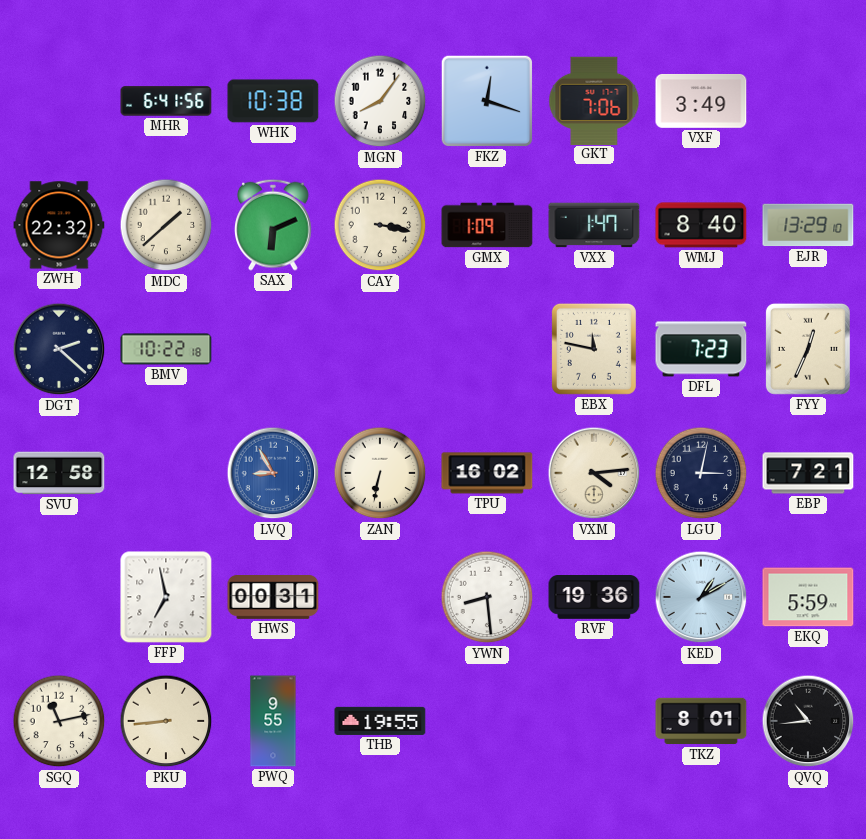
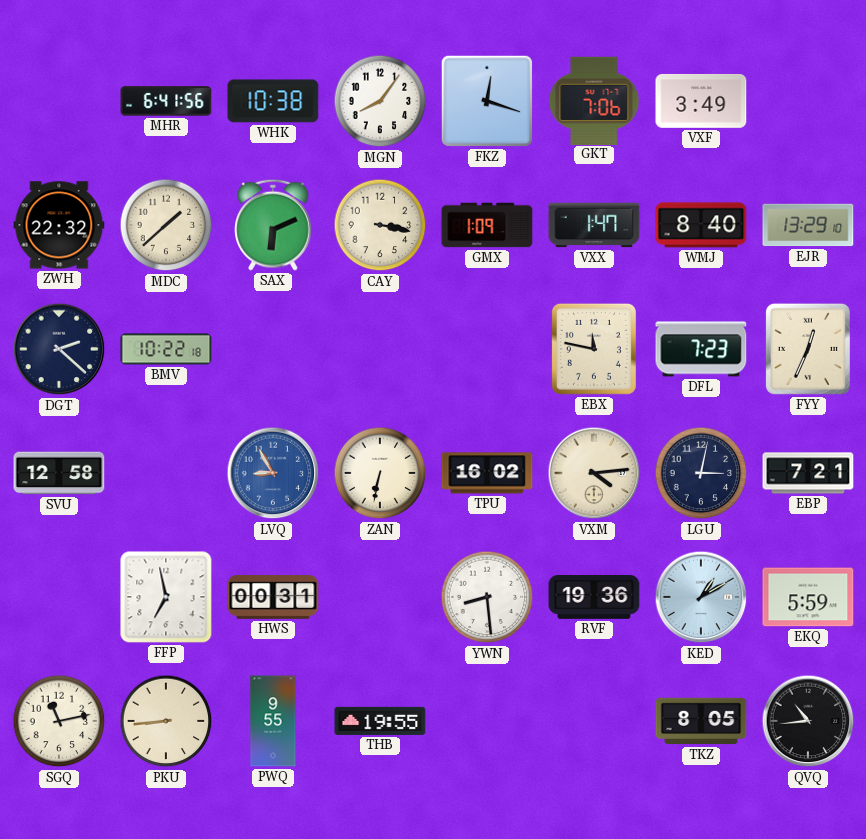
TKZ: 8:01 -> 8:05 (701, 721)
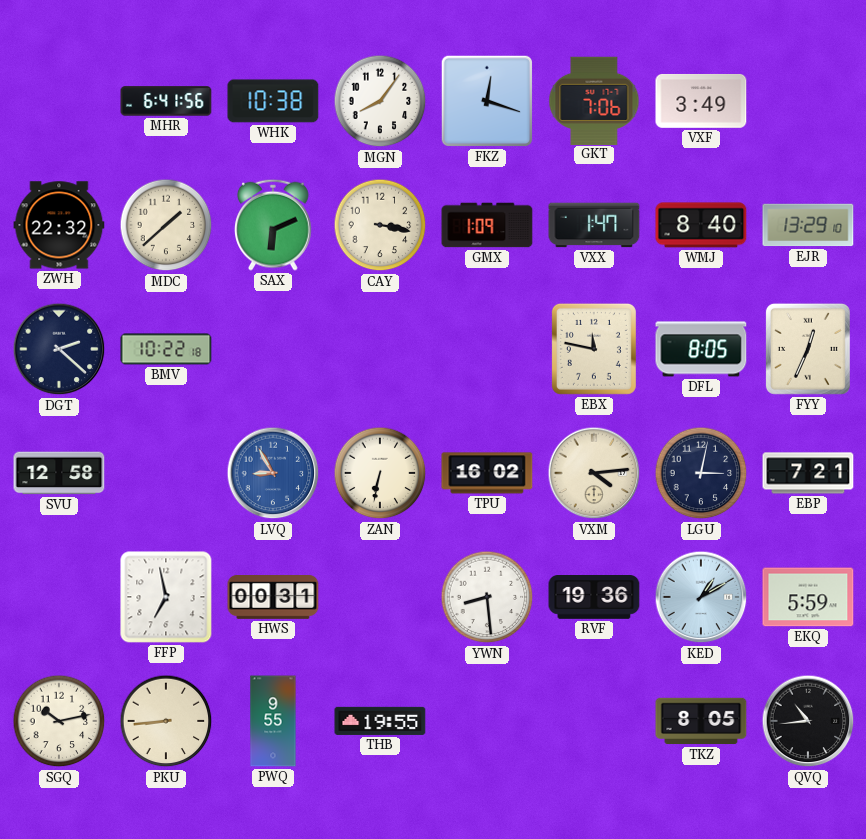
DFL: 7:23 -> 8:05 (701, 349)
SGQ: 11:13 -> 10:13 (59, 721)
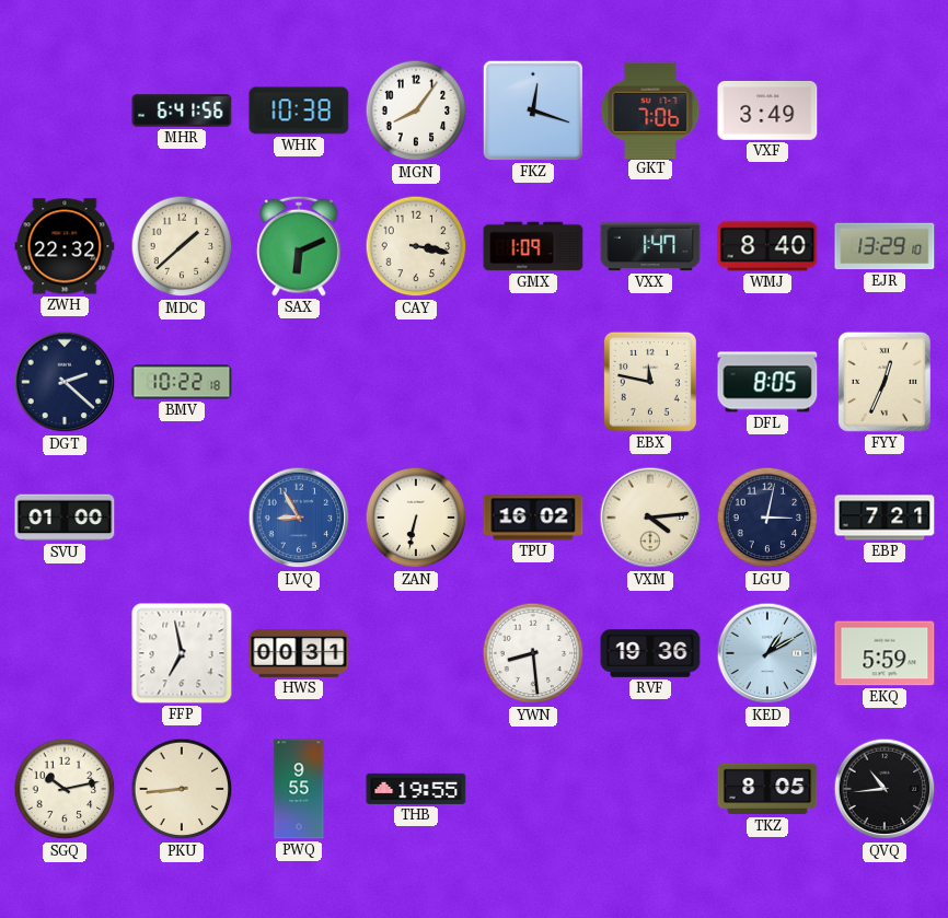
SVU: 12:58 -> 01:00 (65, 518)
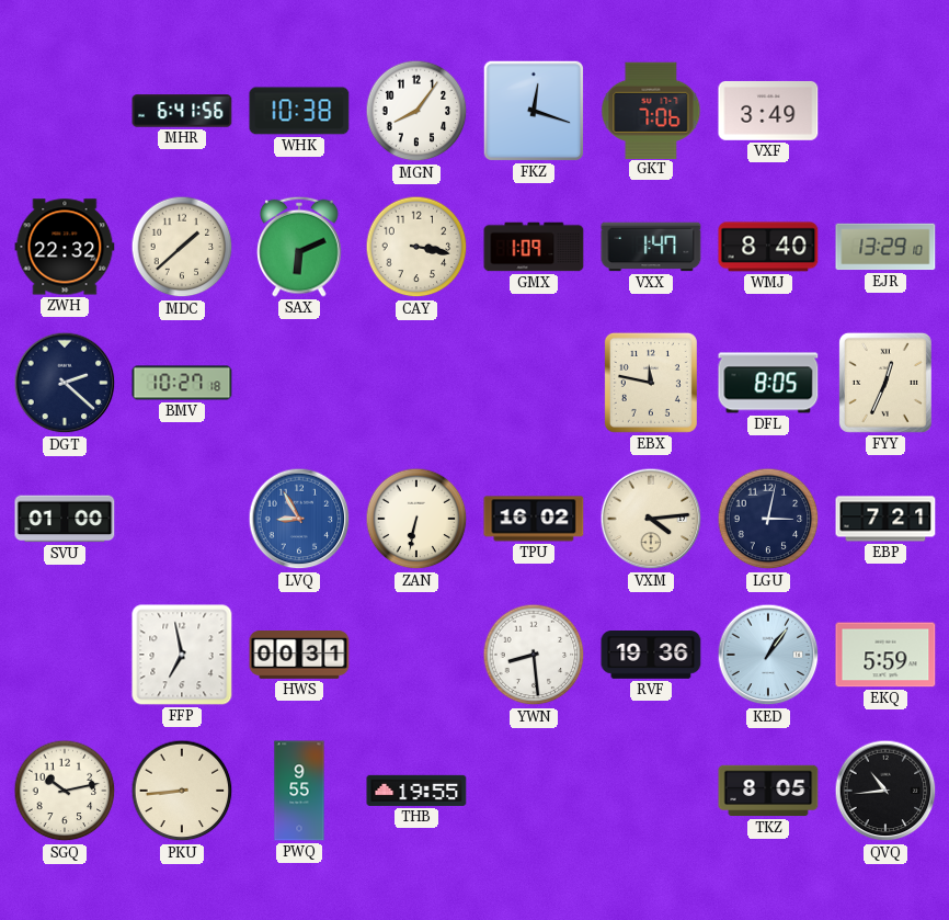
BMV: 10:22 -> 10:27 (182, 383)
KED: 1:10 -> 1:06 (768, 655)
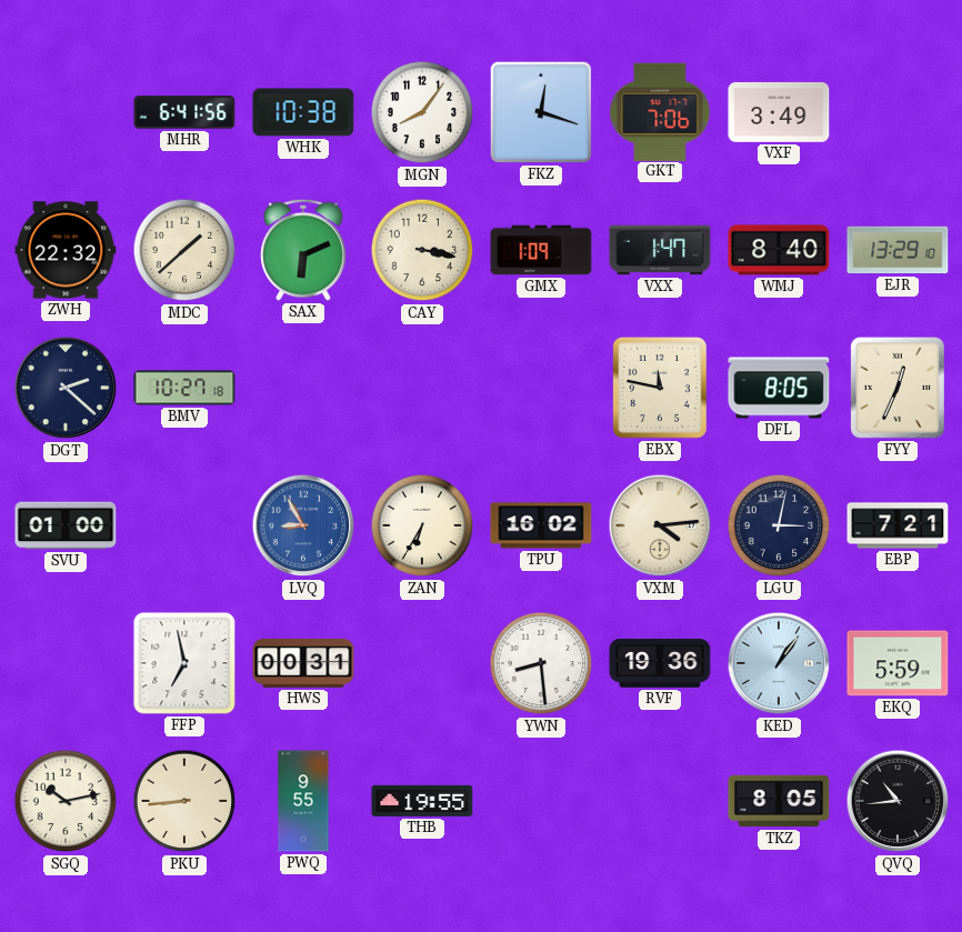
ZAN: 6:32 -> 6:35 (422, 525)
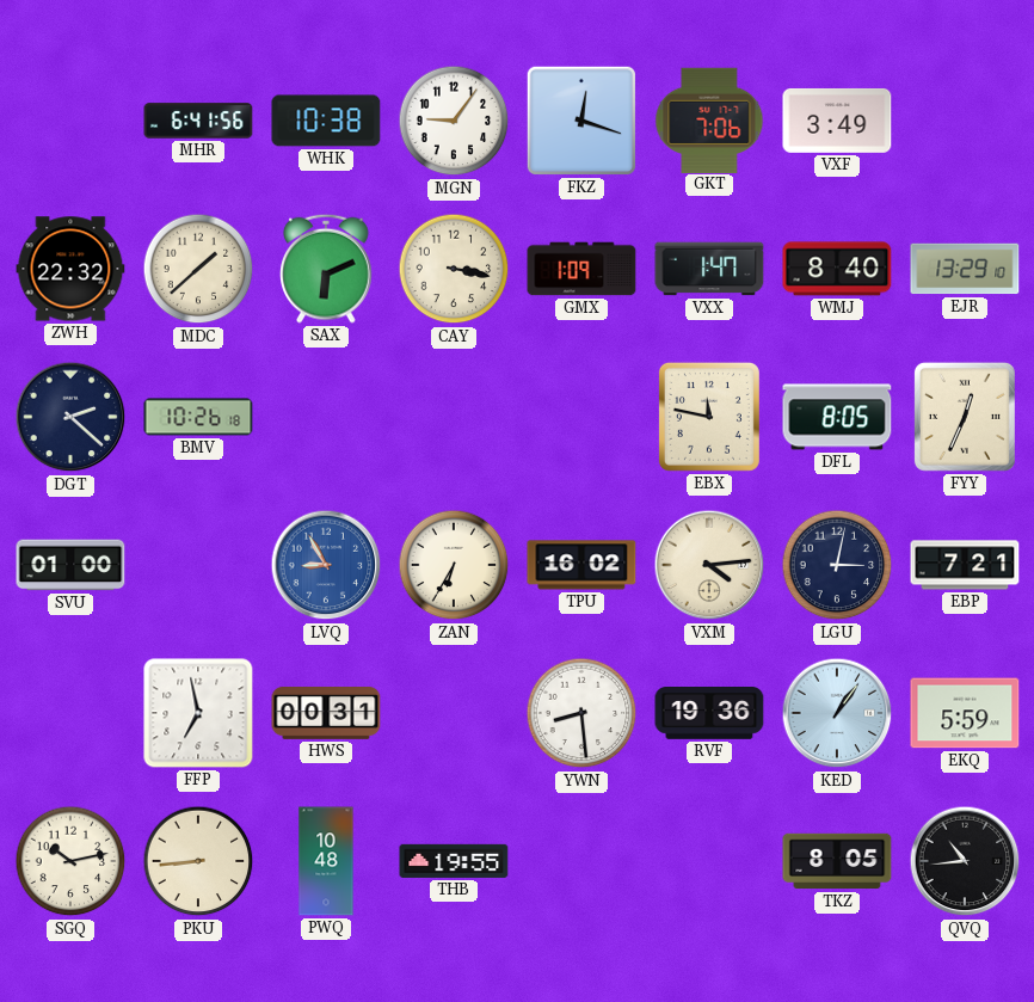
MGN: 8:06 -> 9:06 (454, 121)
BMV: 10:27 -> 10:26 (198, 417)
PWQ: 9:55 -> 10:48 (326, 861)
